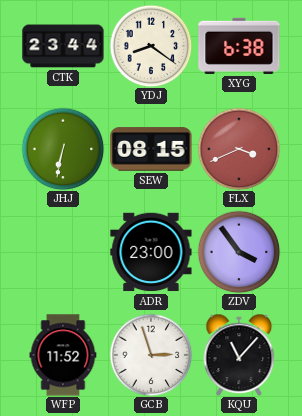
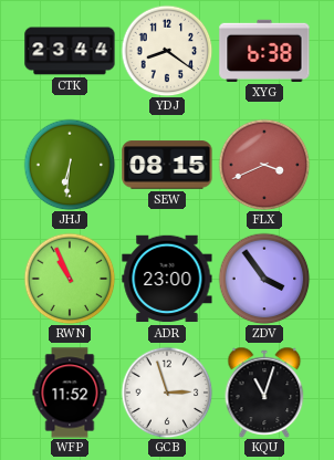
JHJ: 6:32 -> 6:31 (70, 165)
RWN: none -> 10:56 (70, 279)
KQU: 11:07 -> 11:03 (264, 393)
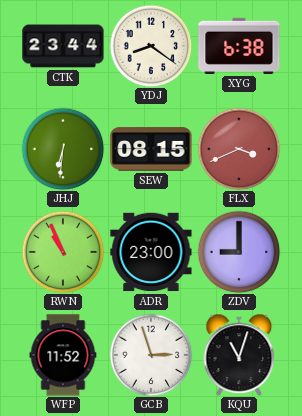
ZDV: 3:54 -> 9:00 (239, 252)
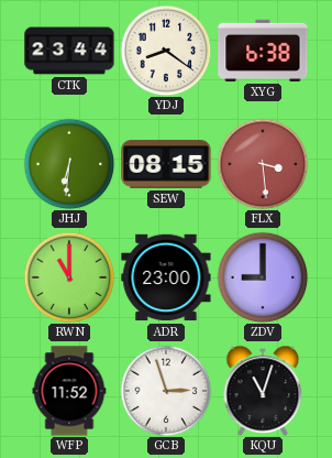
FLX: 3:41 -> 3:29 (263, 164)
RWN: 10:56 -> 11:00 (69, 277)
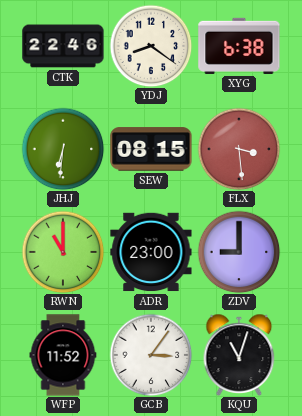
CTK: 23:44 -> 22:46 (63, 46)
GCB: 2:57 -> 3:06 (151, 355)
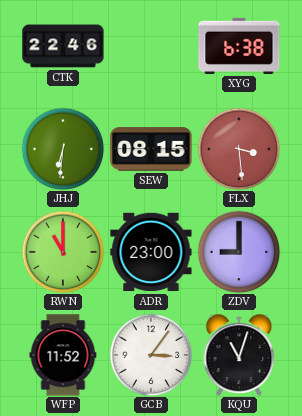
YDJ: 8:21 -> none (151, 46)
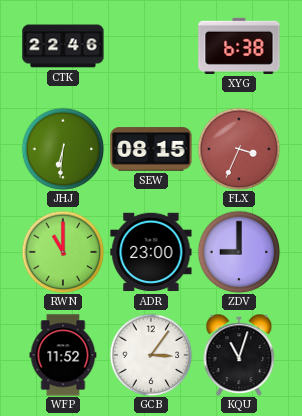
FLX: 3:29 -> 3:34 (239, 149)
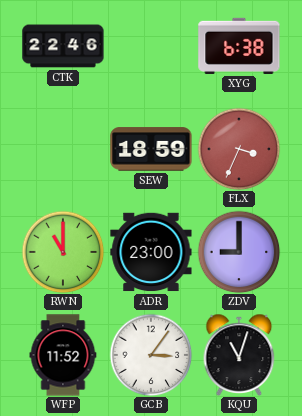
JHJ: 6:31 -> none (63, 149)
SEW: 08:15 -> 18:59 (151, 149)
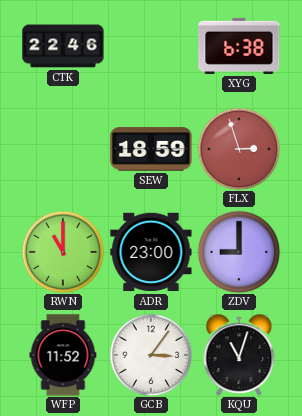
FLX: 3:34 -> 2:57 (239, 149)
